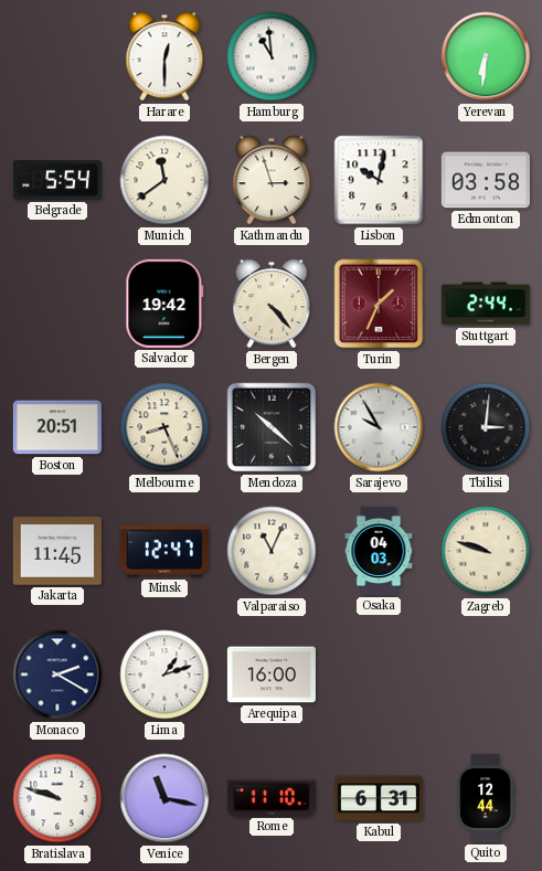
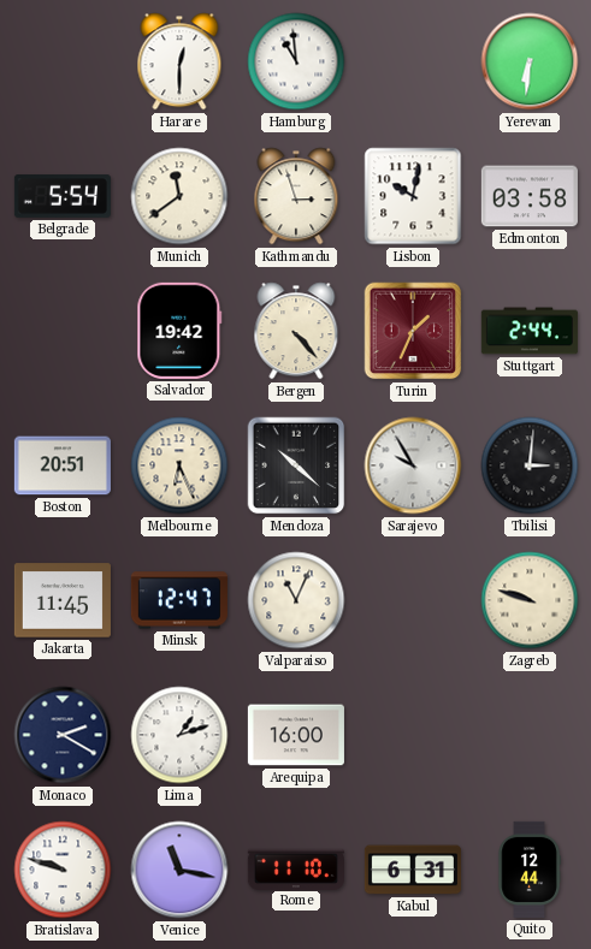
Melbourne: 8:26 -> 6:26 (179, 465)
Osaka: 04:03 -> none (379, 551)
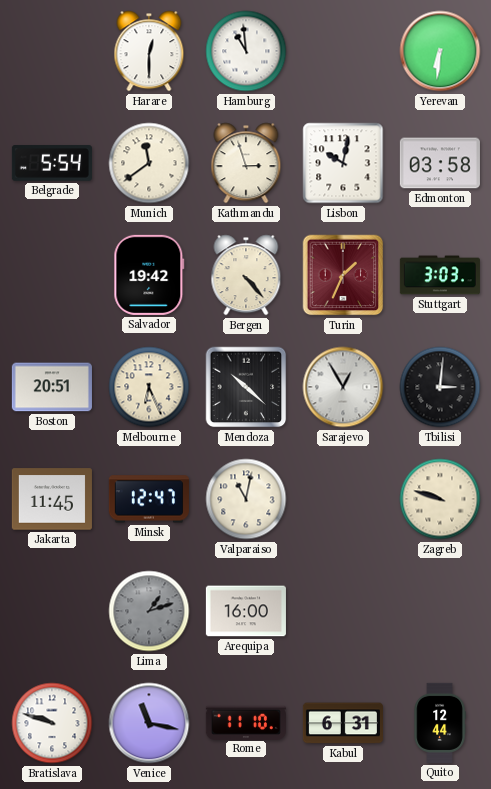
Stuttgart: 2:44 -> 3:03 (440, 275)
Sarajevo: 9:55 -> 12:55 (343, 387)
Valparaiso: 11:04 -> 11:02 (246, 499)
Monaco: 2:20 -> none (63, 735)
Lima dial: white -> grey (149, 611)
